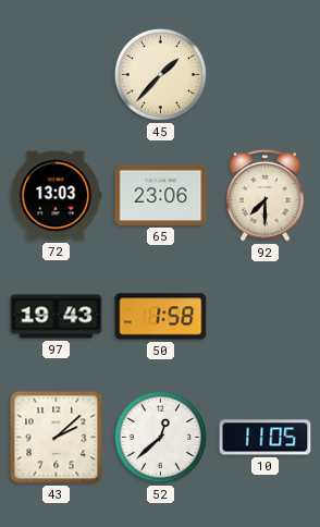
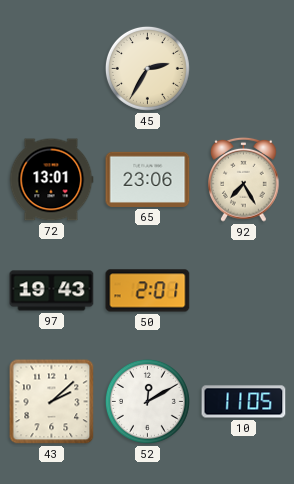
45: 1:37 -> 2:35 (147, 68)
72: 13:03 -> 13:01 (51, 180)
92: 7:30 -> 7:25 (244, 179)
50: 1:58 -> 2:01 (148, 291)
52: 12:38 -> 12:10 (147, 401)
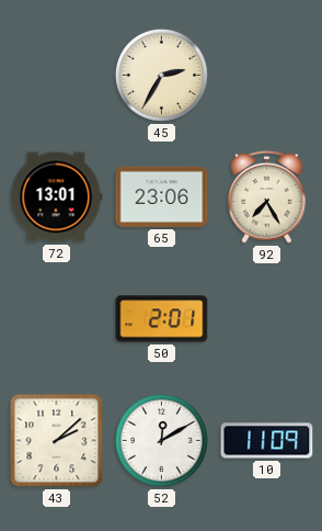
97: 19:43 -> none (52, 291)
10: 11:05 -> 11:09 (267, 441)
